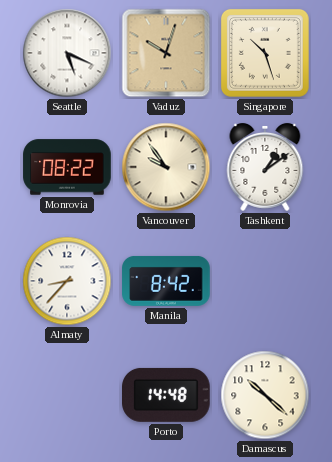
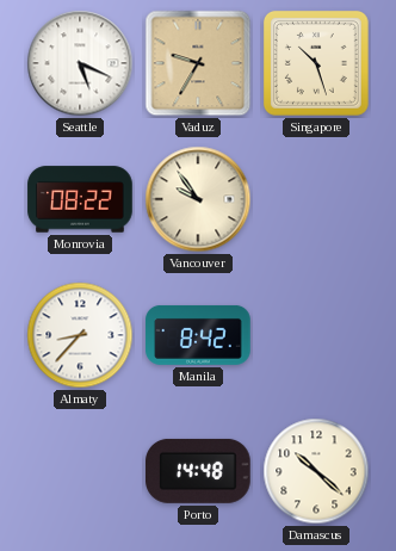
Vaduz: 10:03 -> 9:35 (198, 63)
Tashkent: 1:09 -> none (265, 167)
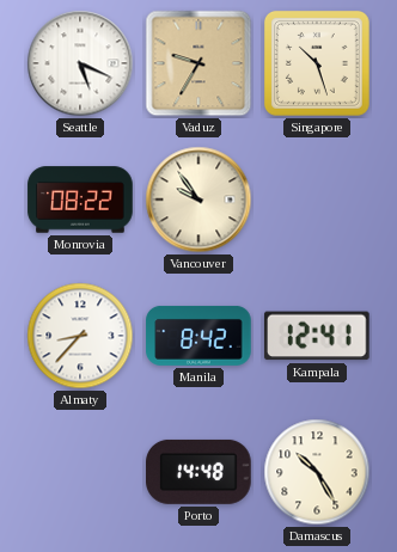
Kampala: none -> 12:41 (317, 336)
Damascus: 10:22 -> 10:25 (317, 472)
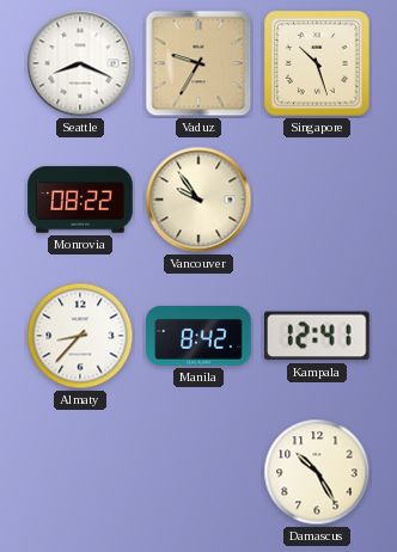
Seattle: 5:19 -> 8:19 (80, 63)
Porto: 14:48 -> none (198, 472)
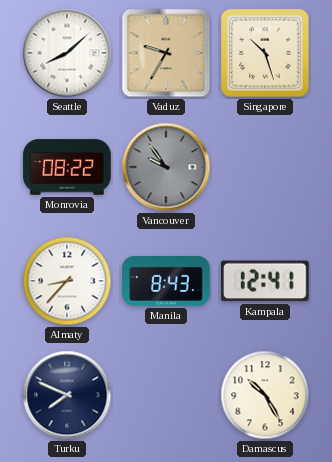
Seattle: 8:19 -> 8:08 (67, 53)
Vancouver dial: cream -> grey (166, 167)
Manila: 8:42 -> 8:43 (166, 281)
Turku: none -> 7:49 (67, 395)
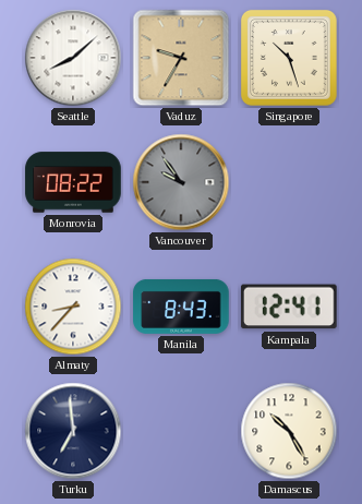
Turku: 7:49 -> 6:59 (73, 431)
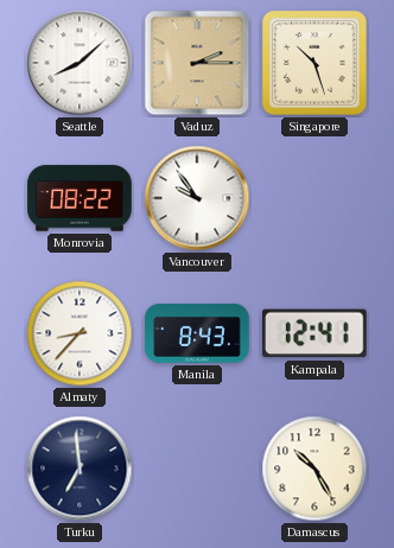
Vaduz: 9:35 -> 2:15 (197, 63)
Vancouver dial: grey -> white (197, 198)
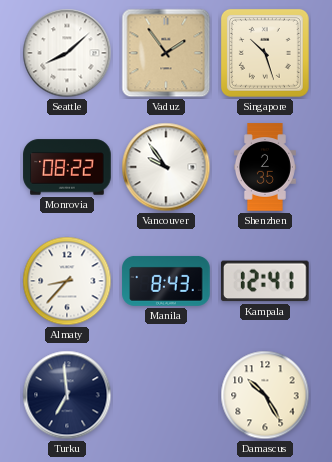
Vaduz: 2:15 -> 1:54 (166, 53)
Shenzhen: none -> 2:35 (265, 167)
